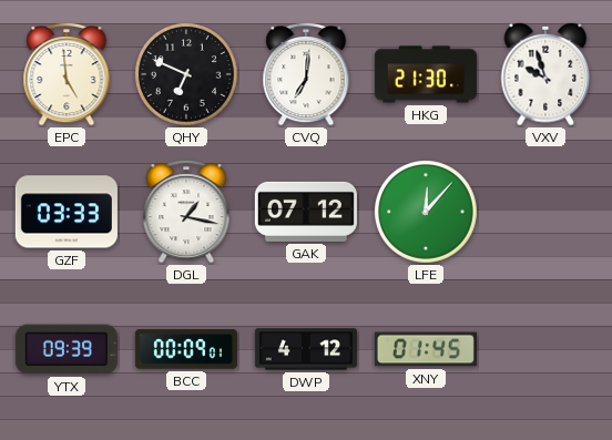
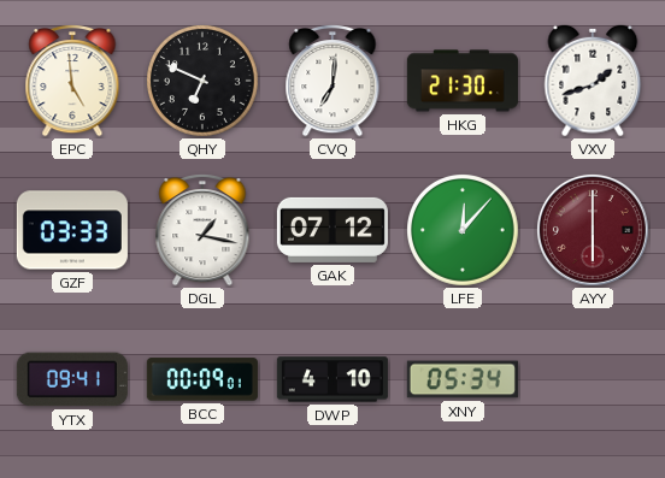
VXV: 9:57 -> 1:42 (593, 81)
AYY: none -> 6:00 (593, 230)
YTX: 09:39 -> 09:41 (72, 379)
DWP: 4:12 -> 4:10 (332, 379)
XNY: 01:45 -> 05:34 (463, 379)
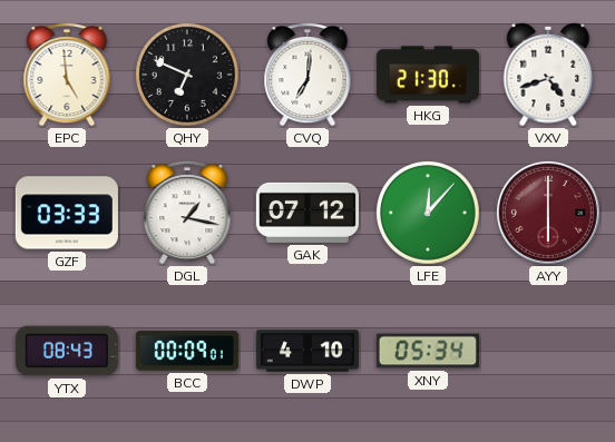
VXV: 1:42 -> 4:42 (548, 75)
YTX: 09:41 -> 08:43 (67, 351)
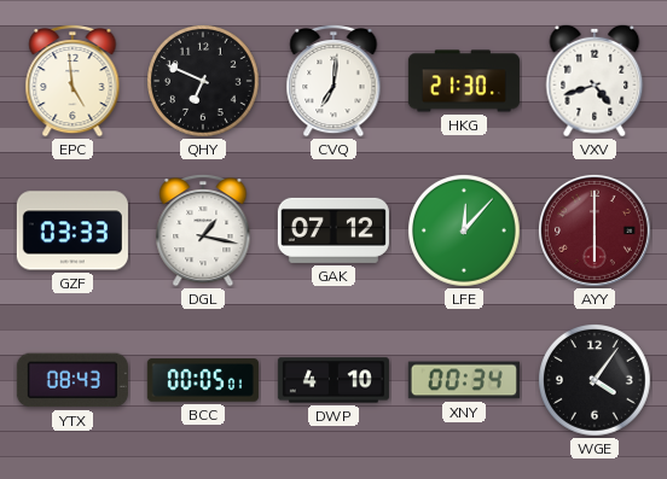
BCC: 00:09 -> 00:05 (203, 380)
XNY: 05:34 -> 00:34 (464, 380)
WGE: none -> 4:06 (596, 381)
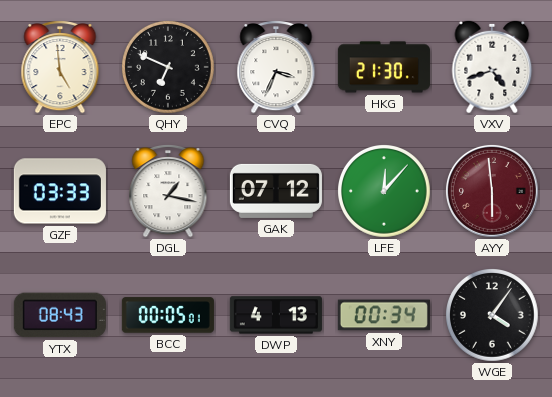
CVQ: 7:01 -> 3:34 (276, 68)
AYY: 6:00 -> 5:59 (492, 191)
DWP: 4:10 -> 4:13 (276, 315)
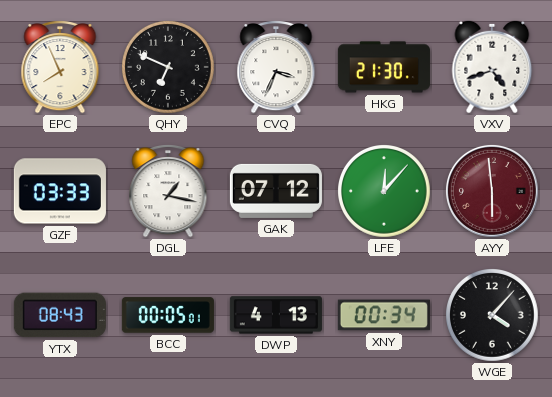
EPC: 4:59 -> 7:56 (60, 68)
WGE: 4:06 -> 4:07 (493, 316)
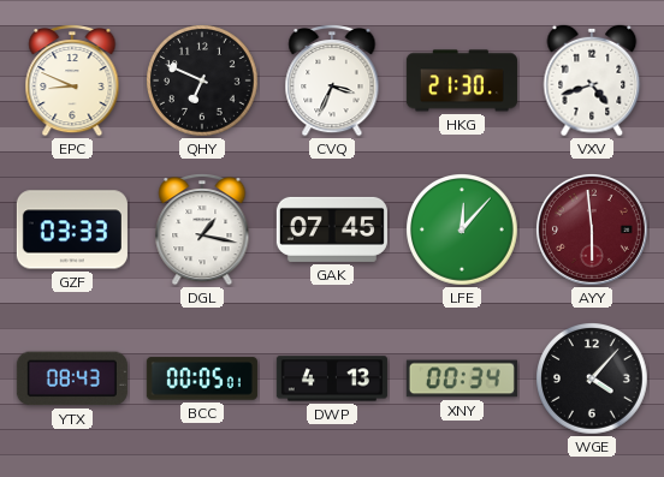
EPC: 7:56 -> 8:49 (72, 82)
GAK: 07:12 -> 07:45 (332, 229)
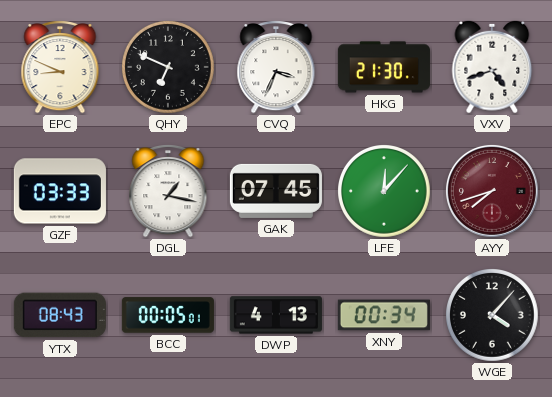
AYY: 5:59 -> 7:42 (492, 191)
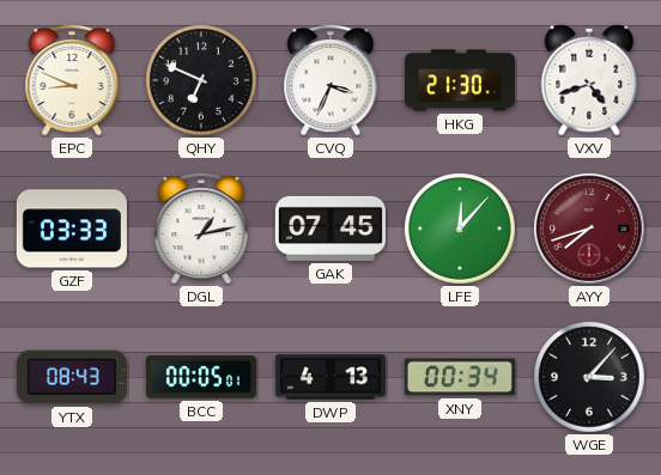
DGL: 1:17 -> 1:13 (201, 230)
WGE: 4:07 -> 3:07 (590, 378)
